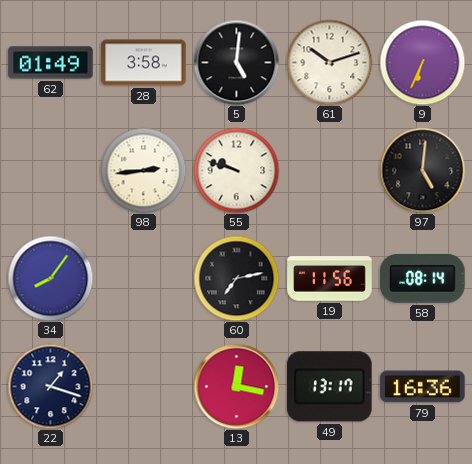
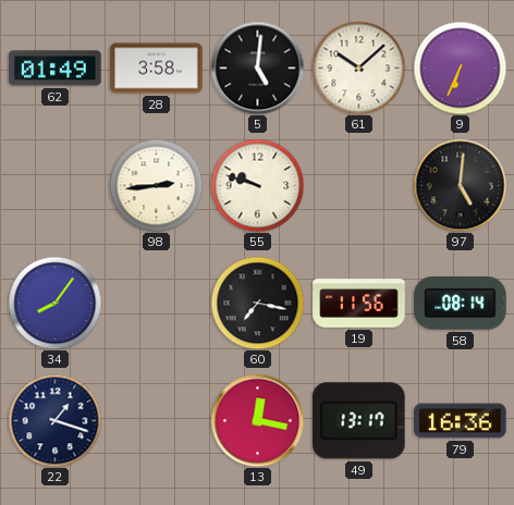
61: 10:12 -> 10:08 (358, 67)
60: 7:13 -> 7:17 (257, 303)
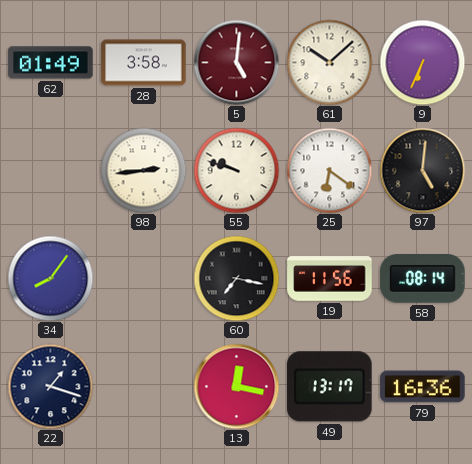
5 dial: black -> burgundy (236, 62)
25: none -> 6:21 (329, 170)
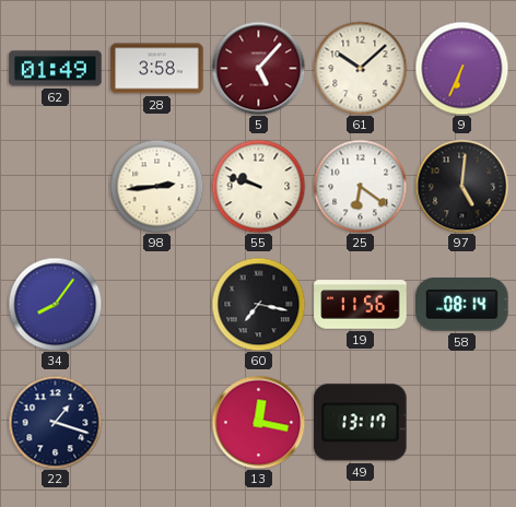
5: 5:01 -> 5:07 (258, 68)
79: 16:36 -> none (423, 387)
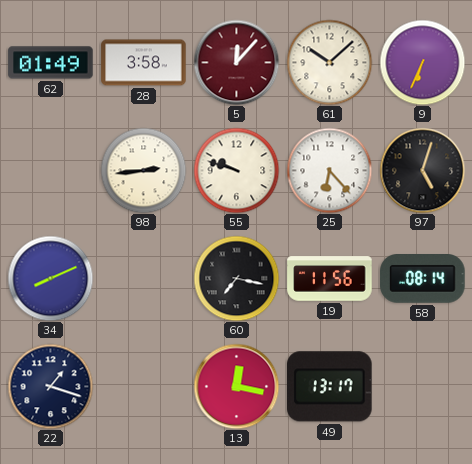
5: 5:07 -> 12:07 (236, 62)
25: 6:21 -> 6:23 (329, 170)
97: 5:01 -> 5:03 (422, 170)
34: 8:06 -> 8:11 (50, 278)
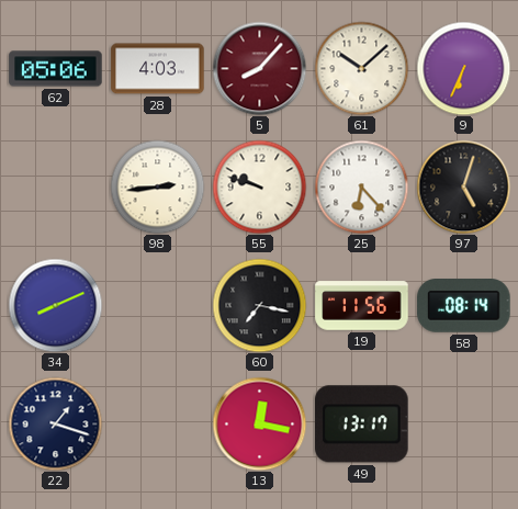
62: 01:49 -> 05:06 (56, 69)
28: 3:58 -> 4:03 (158, 69)
5: 12:07 -> 8:07 (259, 68)
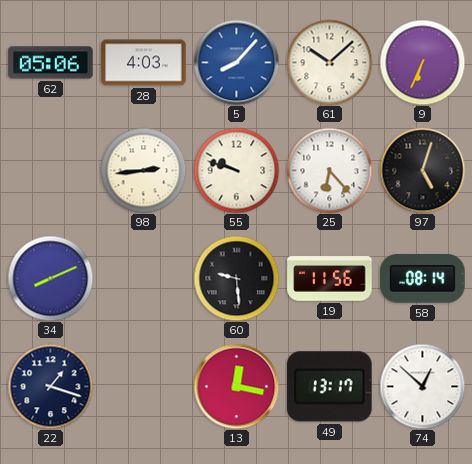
5 dial: burgundy -> blue (236, 62)
60: 7:17 -> 9:29 (236, 278)
74: none -> 12:52 (422, 386)
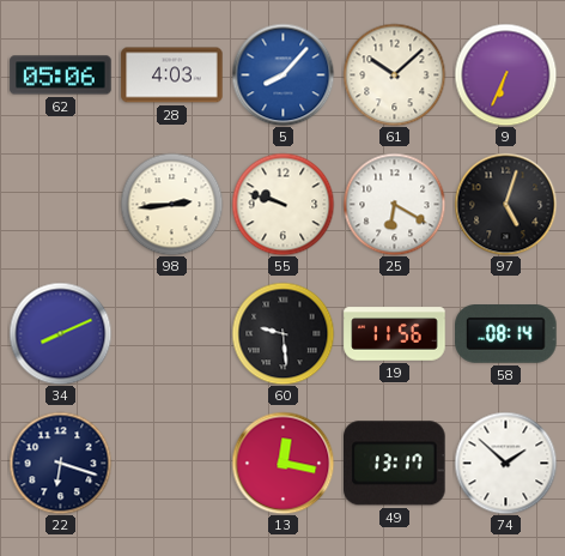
25: 6:23 -> 6:20 (394, 204)
22: 1:18 -> 6:18 (60, 463)
74: 12:52 -> 1:52 (505, 463)
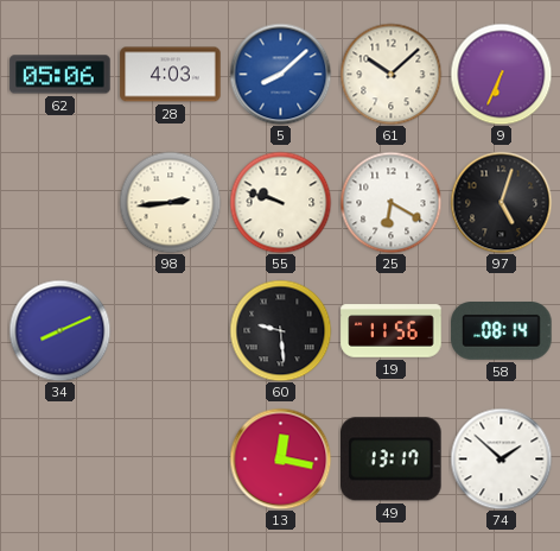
5: 8:07 -> 8:08 (280, 74)
22: 6:18 -> none (60, 463)
